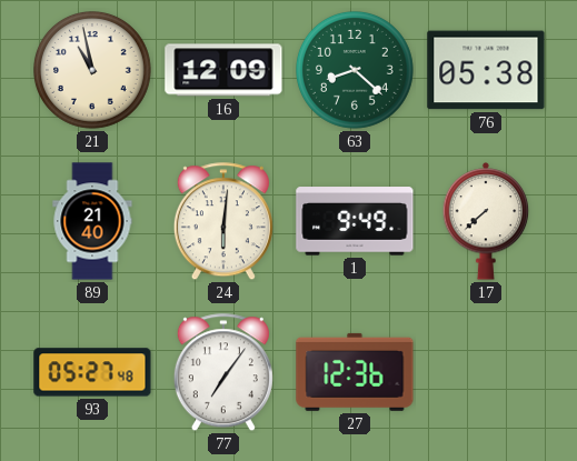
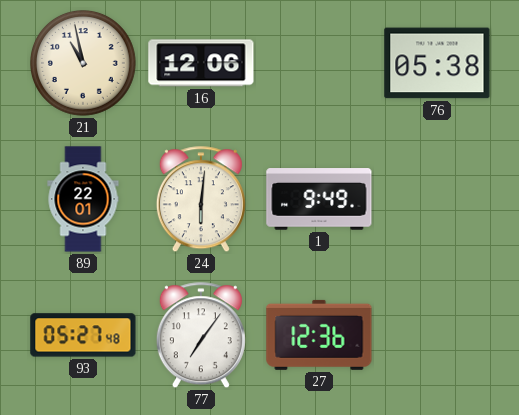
16: 12:09 -> 12:06 (201, 63)
63: 8:22 -> none (356, 71)
89: 21:40 -> 22:01 (83, 199)
17: 7:38 -> none (486, 221)
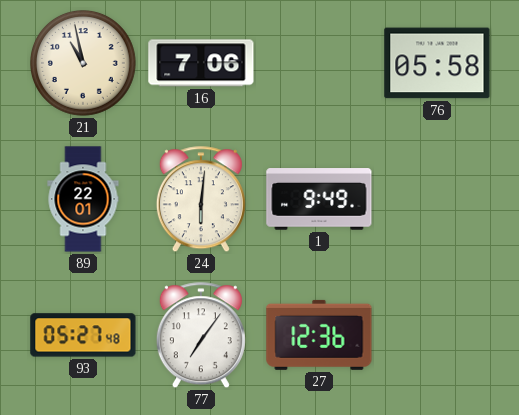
16: 12:06 -> 7:06 (201, 63)
76: 05:38 -> 05:58 (437, 63)
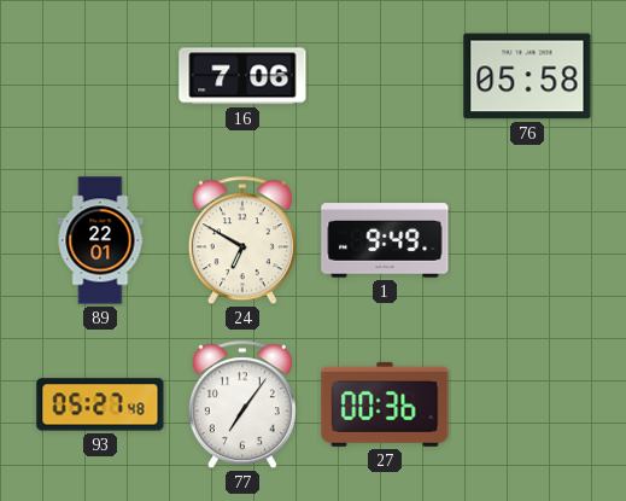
21: 10:58 -> none (84, 64)
24: 6:01 -> 6:50 (242, 241)
27: 12:36 -> 00:36 (385, 404)
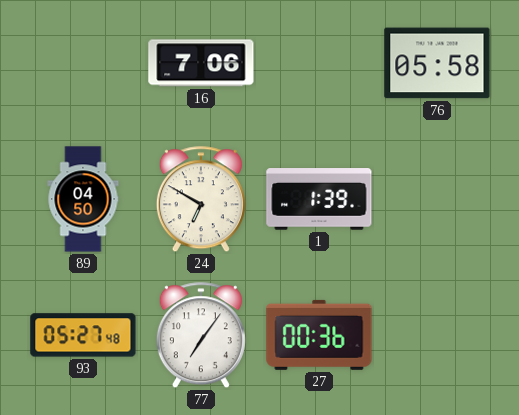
89: 22:01 -> 04:50 (83, 199)
1: 9:49 -> 1:39 (319, 199)
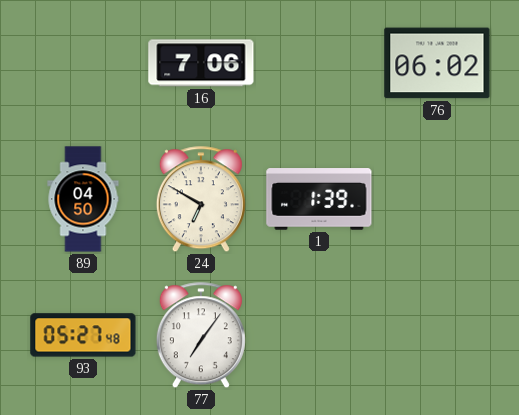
76: 05:58 -> 06:02 (437, 63)
27: 00:36 -> none (319, 335)
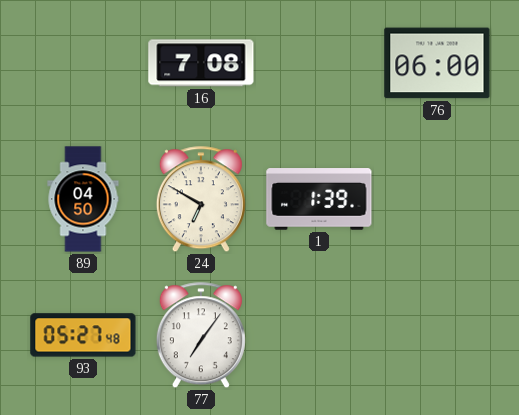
16: 7:06 -> 7:08 (201, 63)
76: 06:02 -> 06:00 (437, 63)
